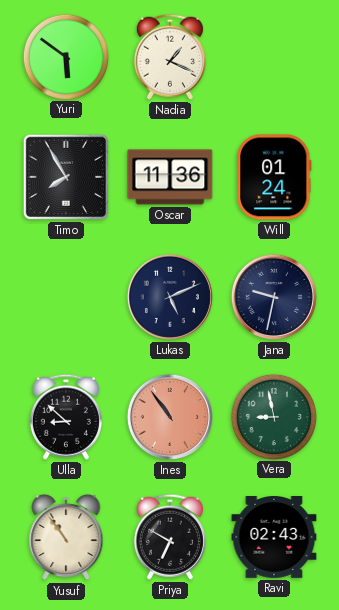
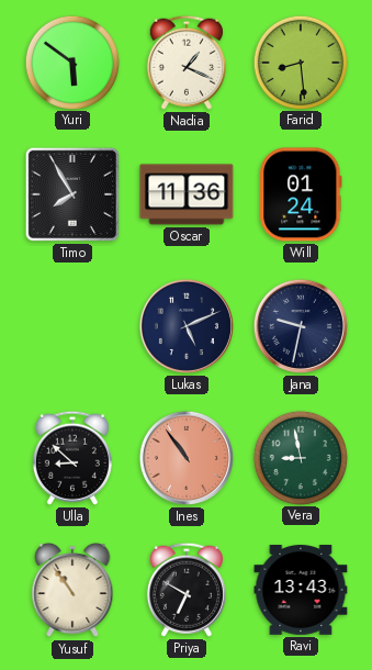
Farid: none -> 8:29 (300, 62)
Ravi: 02:43 -> 13:43 (301, 591)
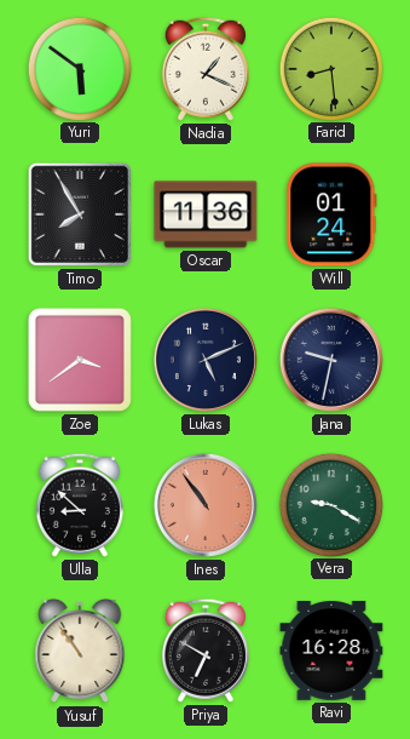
Zoe: none -> 3:39 (80, 360)
Vera: 8:58 -> 9:20 (330, 504)
Ravi: 13:43 -> 16:28 (331, 652)
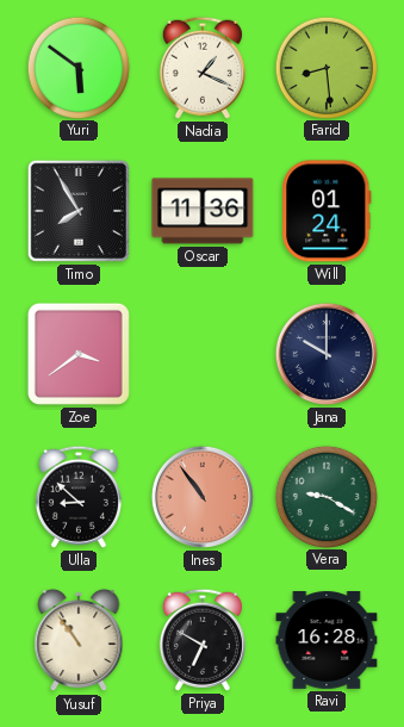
Lukas: 5:11 -> none (206, 360)
Jana: 9:32 -> 10:00 (327, 354)
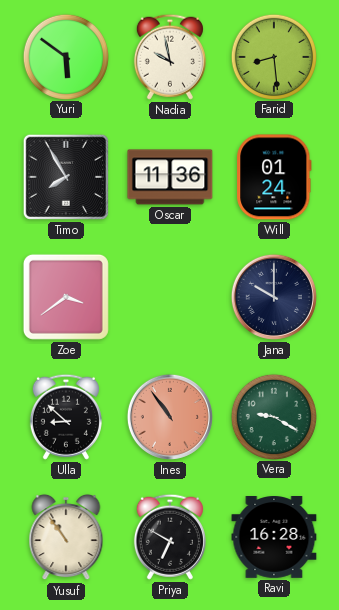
Nadia: 1:19 -> 9:58 (170, 57)
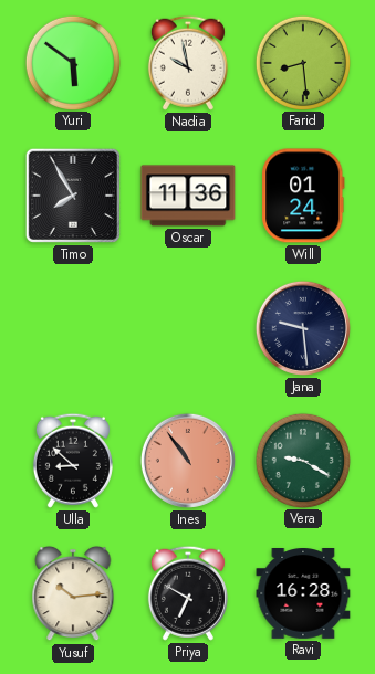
Zoe: 3:39 -> none (66, 297)
Jana: 10:00 -> 9:29 (303, 328)
Yusuf: 10:54 -> 10:14 (73, 593)
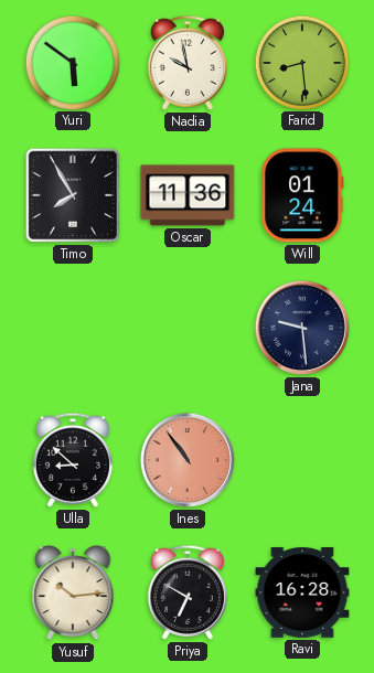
Vera: 9:20 -> none (302, 460)
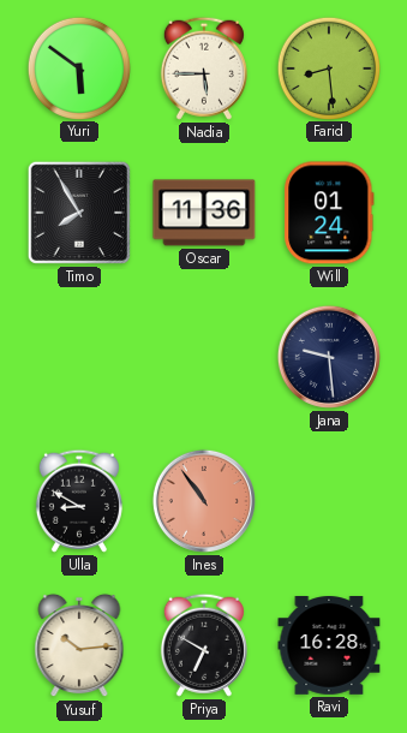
Nadia: 9:58 -> 5:45 (204, 68)
Ulla: 8:52 -> 8:50 (79, 501)
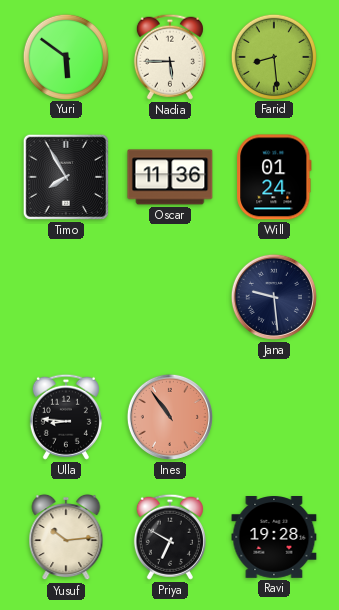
Ulla: 8:50 -> 8:46 (66, 417)
Ravi: 16:28 -> 19:28 (274, 538)
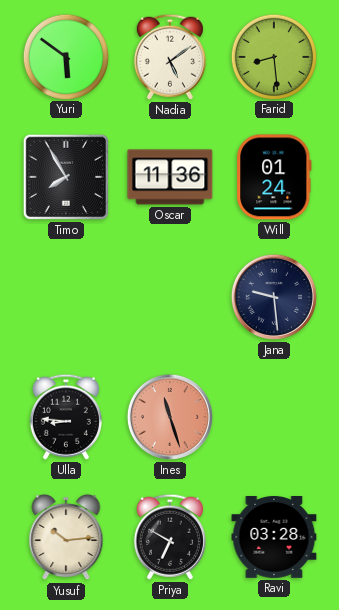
Nadia: 5:45 -> 5:09 (170, 57)
Ines: 10:54 -> 11:27 (170, 417)
Ravi: 19:28 -> 03:28 (274, 538)
